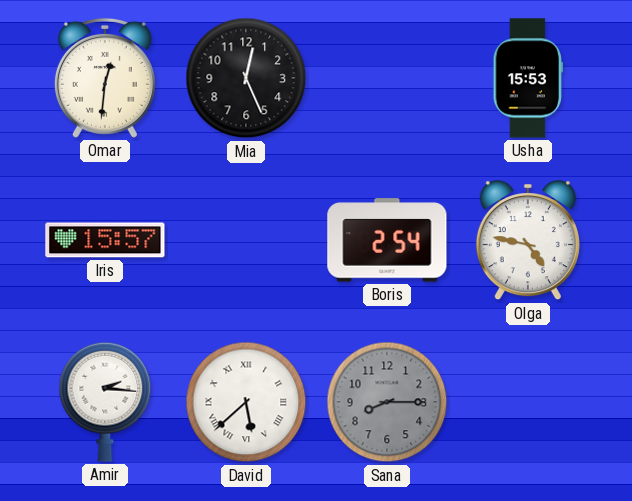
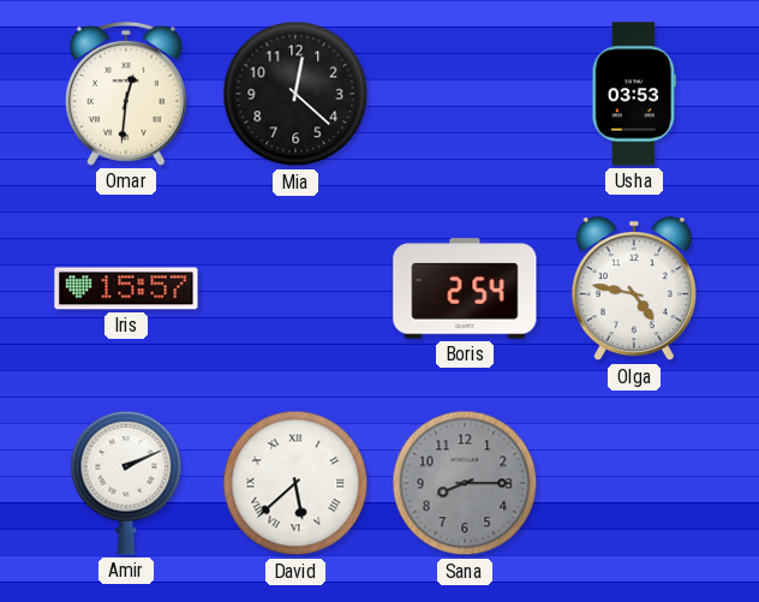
Mia: 12:26 -> 12:22 (295, 94)
Usha: 15:53 -> 03:53 (633, 94)
Amir: 2:16 -> 2:11 (126, 483)
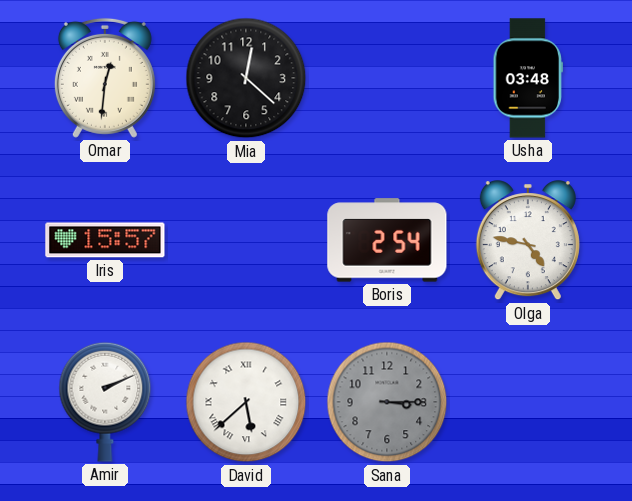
Usha: 03:53 -> 03:48 (527, 78)
Sana: 8:15 -> 3:15 (387, 402)
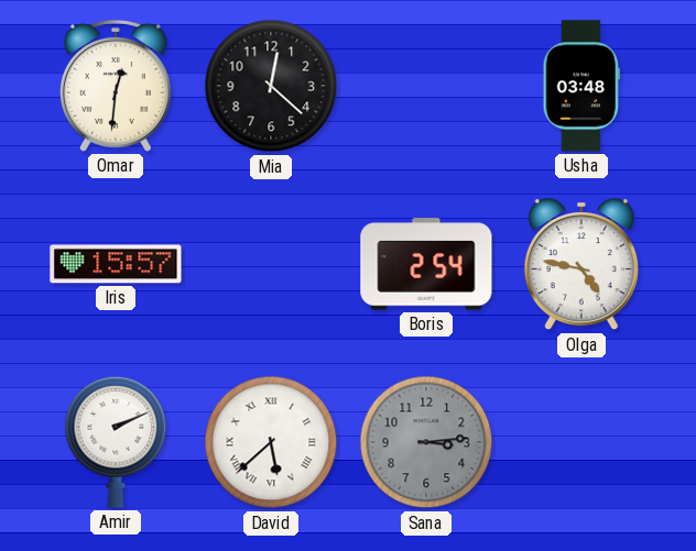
Sana: 3:15 -> 3:14 (426, 442)
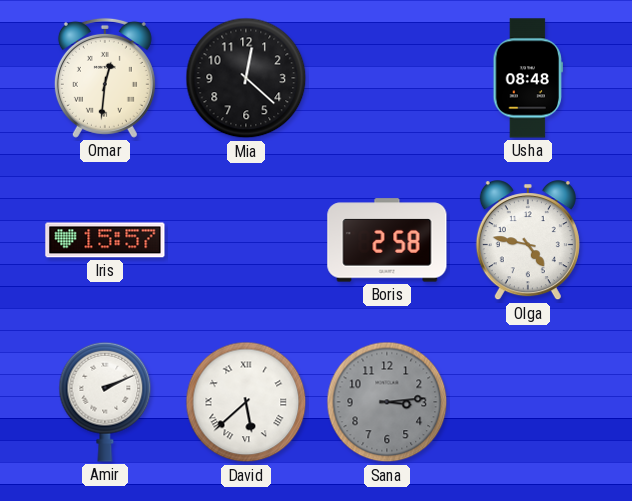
Usha: 03:48 -> 08:48 (527, 78)
Boris: 2:54 -> 2:58 (387, 240)
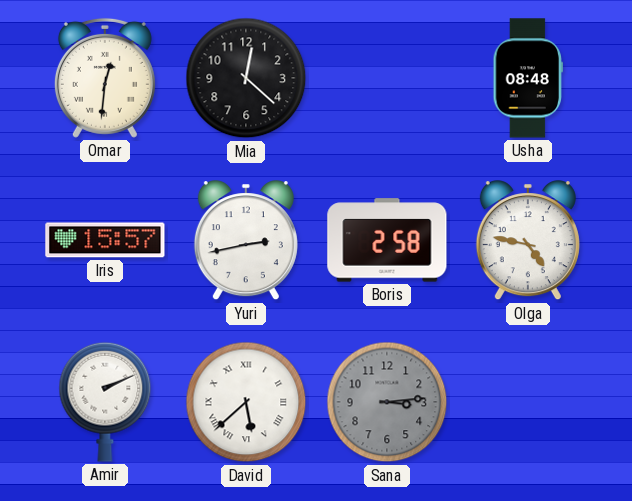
Yuri: none -> 2:43 (246, 241)
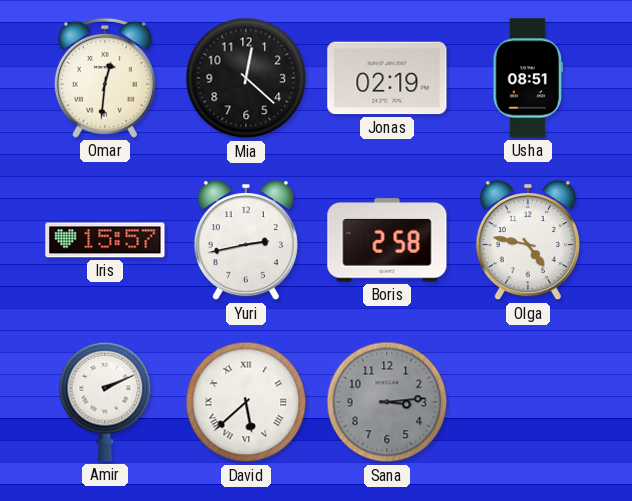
Jonas: none -> 02:19 (387, 78)
Usha: 08:48 -> 08:51 (527, 78)
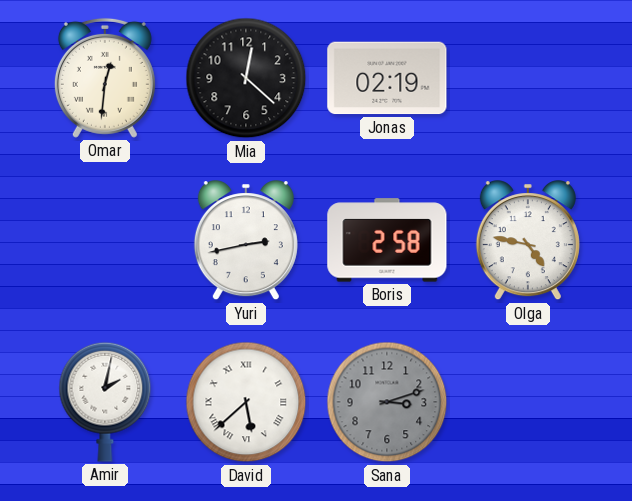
Usha: 08:51 -> none (527, 78)
Iris: 15:57 -> none (105, 240)
Amir: 2:11 -> 2:02 (105, 402)
Sana: 3:14 -> 3:12 (387, 402)
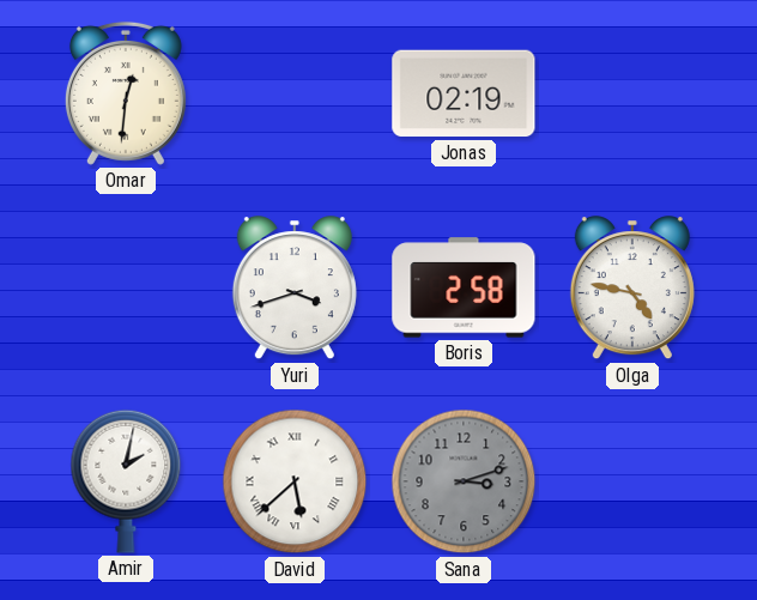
Mia: 12:22 -> none (246, 78)
Yuri: 2:43 -> 3:42 (295, 289)
